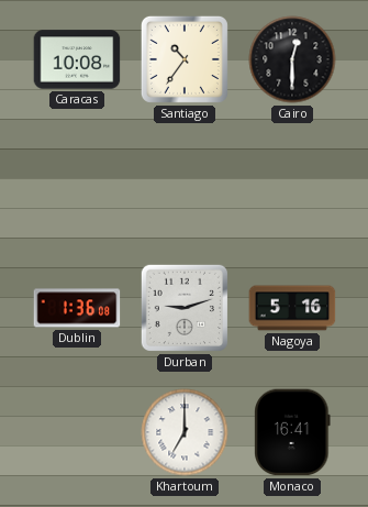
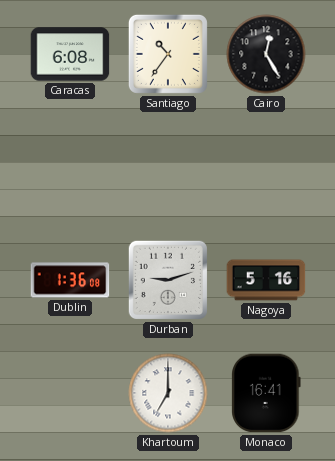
Caracas: 10:08 -> 6:08 (70, 54)
Cairo: 12:30 -> 12:25 (266, 54)
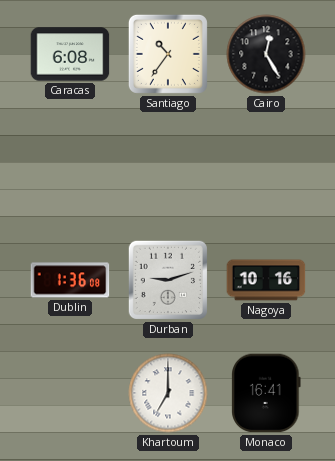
Nagoya: 5:16 -> 10:16 (266, 280)
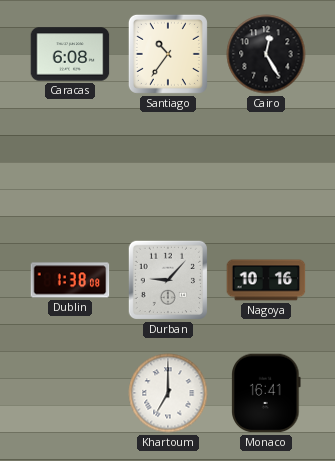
Dublin: 1:36 -> 1:38 (70, 280)
Durban: 9:12 -> 9:07 (168, 280)
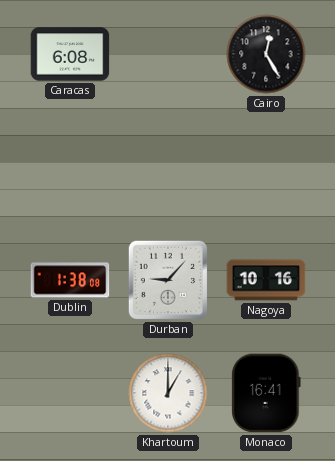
Santiago: 10:36 -> none (168, 54)
Khartoum: 7:00 -> 1:00 (168, 393)
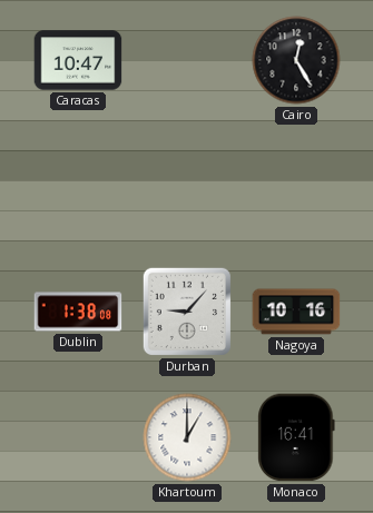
Caracas: 6:08 -> 10:47 (78, 60)
